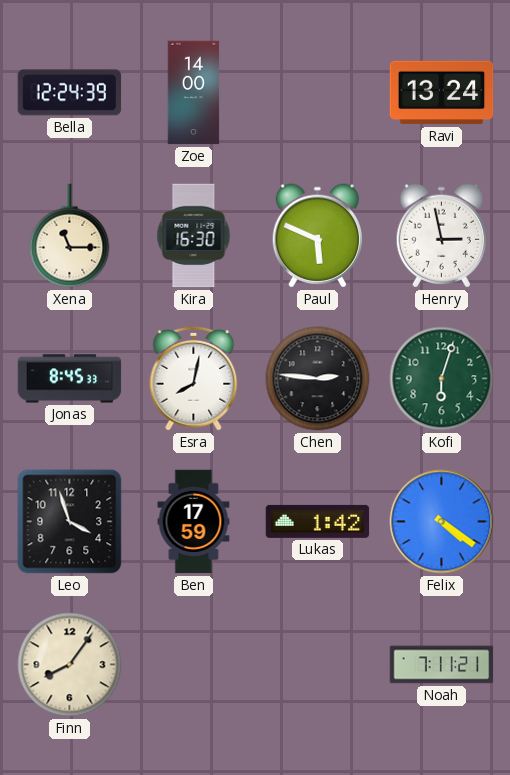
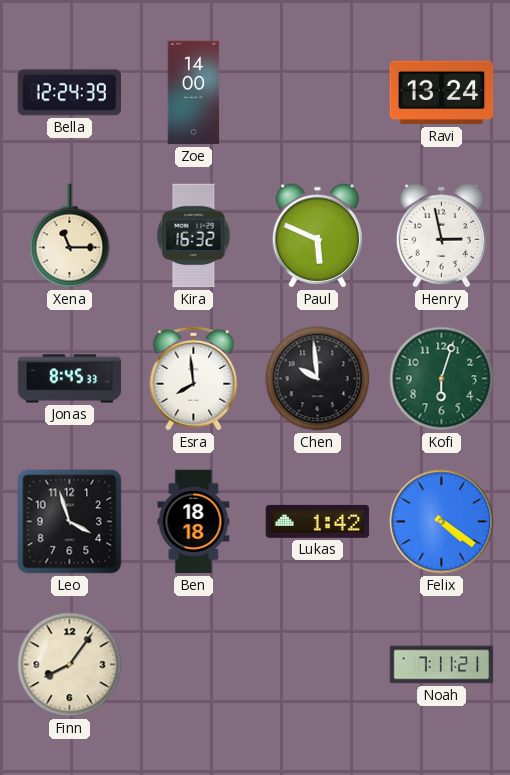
Kira: 16:30 -> 16:32 (194, 236)
Esra: 8:02 -> 7:59 (194, 378)
Chen: 2:46 -> 9:59 (318, 379)
Ben: 17:59 -> 18:18 (194, 522)
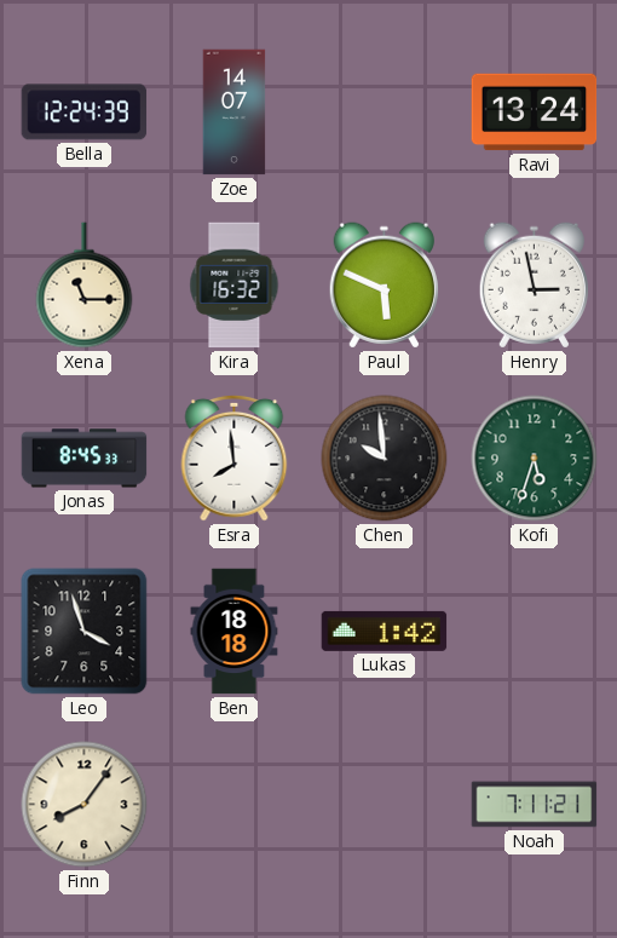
Zoe: 14:00 -> 14:07 (235, 113)
Kofi: 6:03 -> 5:33 (535, 459)
Felix: 4:21 -> none (442, 522)
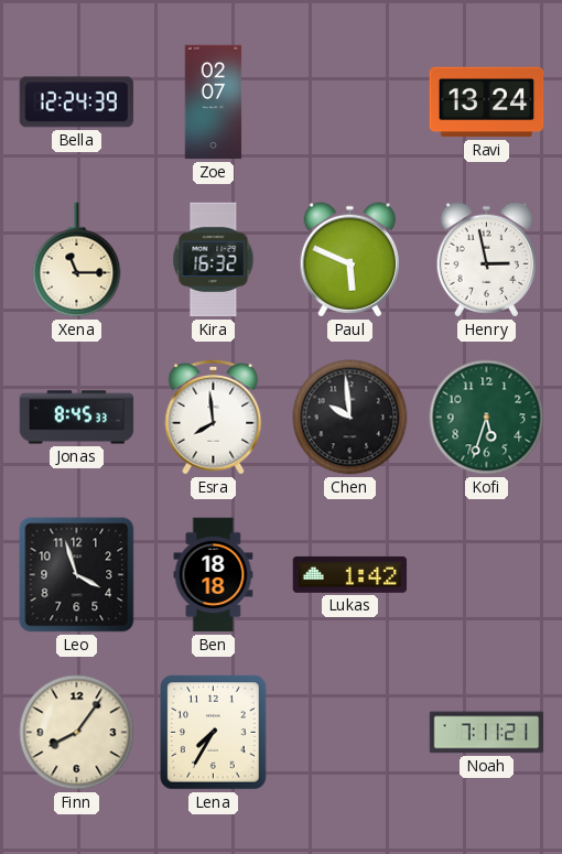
Zoe: 14:07 -> 02:07 (214, 102)
Lena: none -> 7:35 (214, 733)
